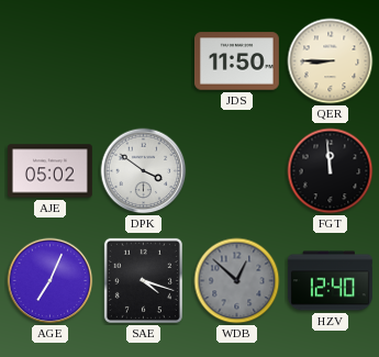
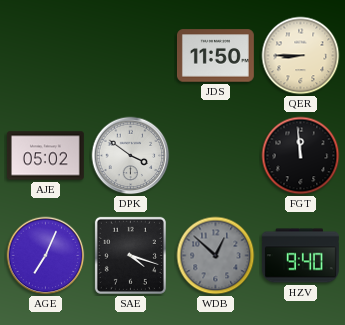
HZV: 12:40 -> 9:40 (300, 256)
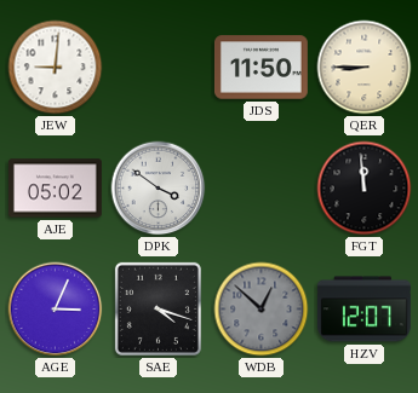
JEW: none -> 9:01 (56, 68)
AGE: 7:04 -> 3:04 (56, 310)
HZV: 9:40 -> 12:07 (363, 310)
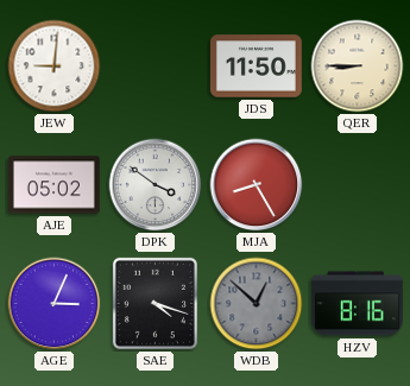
MJA: none -> 8:25 (257, 185)
FGT: 11:59 -> none (365, 189)
HZV: 12:07 -> 8:16 (357, 304)
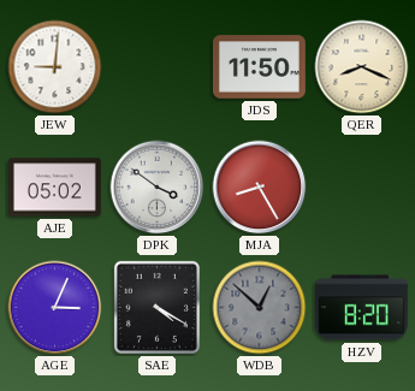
QER: 8:45 -> 8:19 (362, 67)
SAE: 4:18 -> 4:20 (156, 307)
HZV: 8:16 -> 8:20 (361, 308)
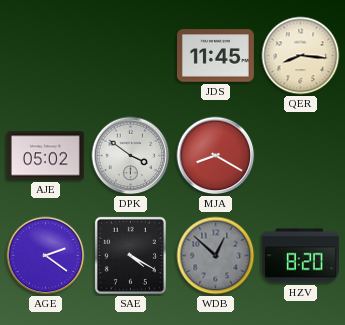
JEW: 9:01 -> none (55, 67)
JDS: 11:50 -> 11:45 (215, 56)
QER: 8:19 -> 8:16 (301, 56)
MJA: 8:25 -> 8:20 (216, 156)
AGE: 3:04 -> 2:21 (46, 256)
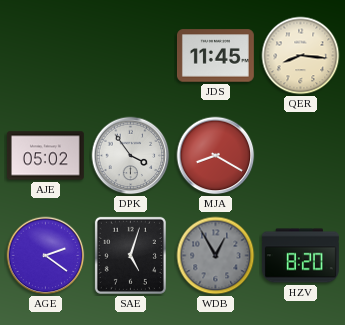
DPK: 3:51 -> 3:54 (131, 156)
SAE: 4:20 -> 5:03 (130, 255)
WDB: 12:52 -> 12:55 (216, 256)
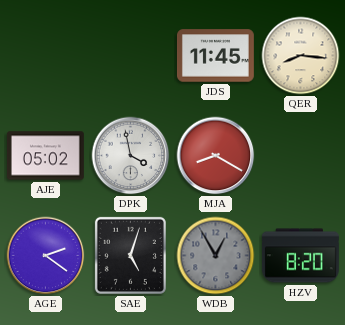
DPK: 3:54 -> 3:58 (131, 156)
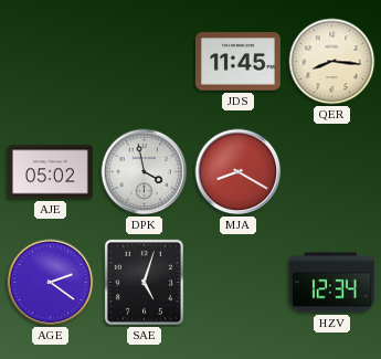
WDB: 12:55 -> none (216, 256)
HZV: 8:20 -> 12:34 (331, 283)
